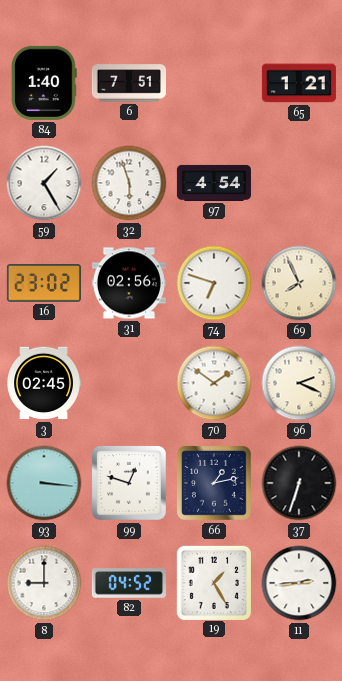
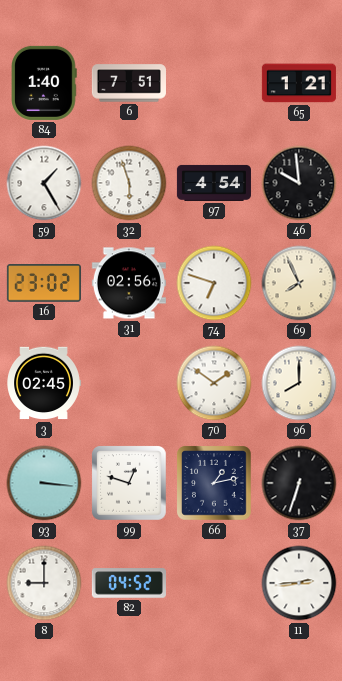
46: none -> 9:59 (299, 183)
96: 2:19 -> 8:00 (299, 383)
19: 1:25 -> none (213, 582)
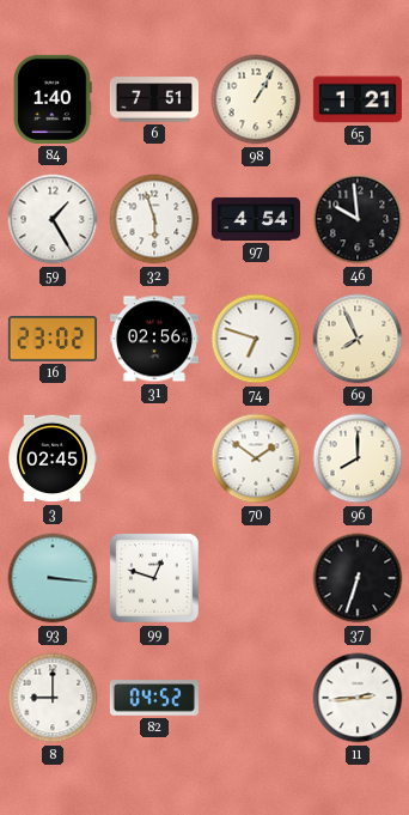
98: none -> 1:05 (256, 99)
66: 1:13 -> none (215, 484)
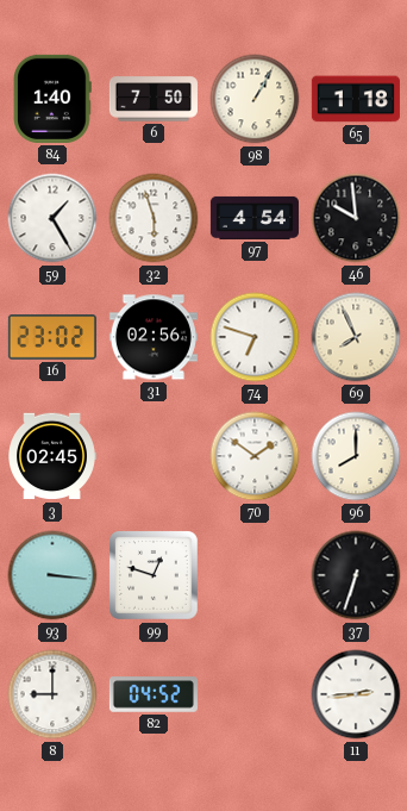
6: 7:51 -> 7:50 (154, 99)
65: 1:21 -> 1:18 (356, 99)
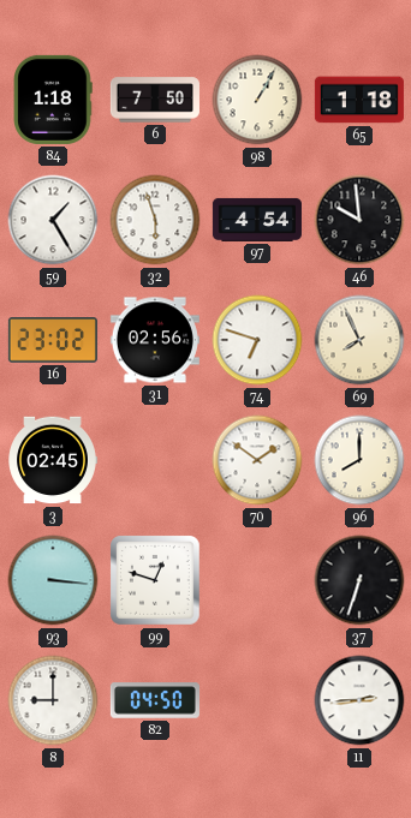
84: 1:40 -> 1:18 (54, 100)
82: 04:52 -> 04:50 (155, 700)
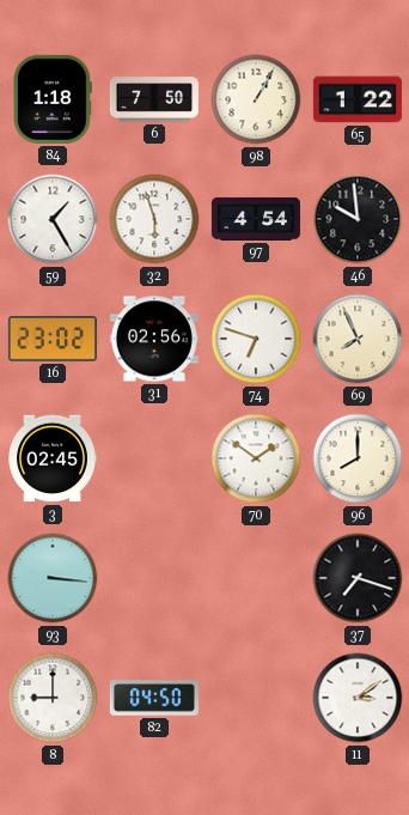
65: 1:18 -> 1:22 (358, 99)
99: 12:48 -> none (156, 581)
37: 6:33 -> 7:18 (358, 578)
11: 2:44 -> 3:09 (358, 698)
